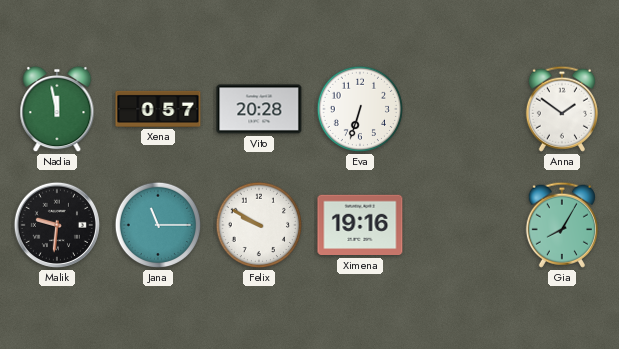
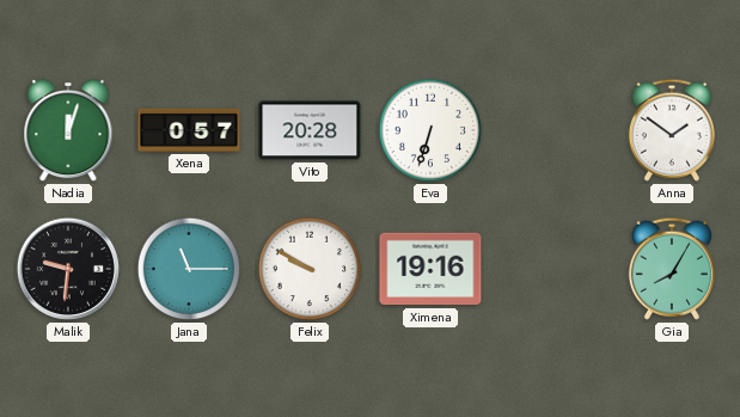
Nadia: 11:58 -> 12:03 (68, 130)
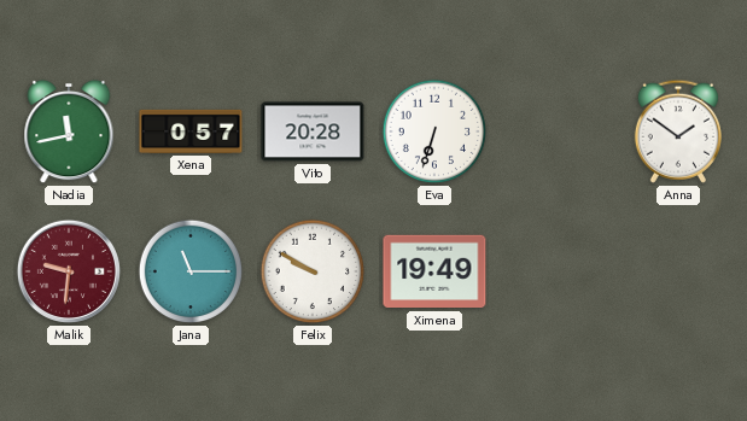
Nadia: 12:03 -> 11:43 (69, 131)
Malik dial: black -> burgundy (69, 271)
Ximena: 19:16 -> 19:49 (434, 271)
Gia: 8:05 -> none (672, 269)
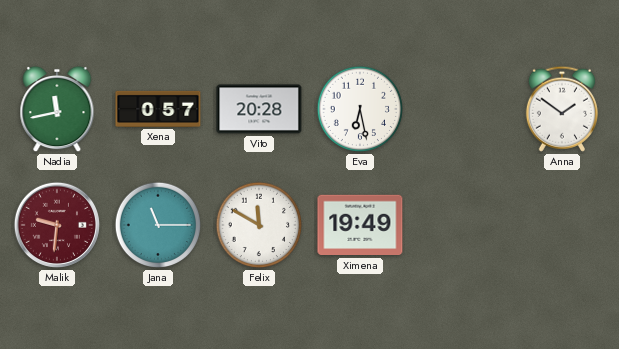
Eva: 6:33 -> 6:28 (360, 109)
Felix: 9:50 -> 11:50 (259, 225)
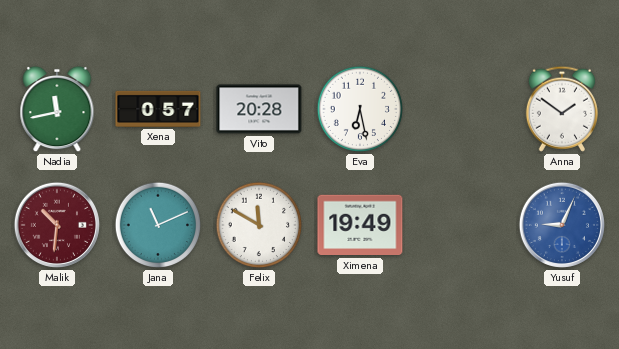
Malik: 9:31 -> 10:31 (57, 225)
Jana: 11:15 -> 11:11 (158, 225)
Yusuf: none -> 9:04 (562, 225)
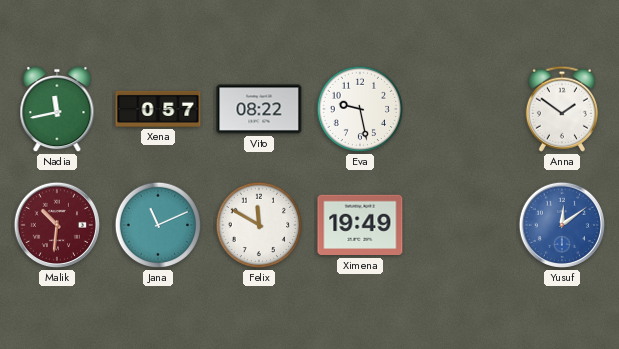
Vito: 20:28 -> 08:22 (259, 109)
Eva: 6:28 -> 9:28 (360, 109)
Yusuf: 9:04 -> 12:09 (562, 225)
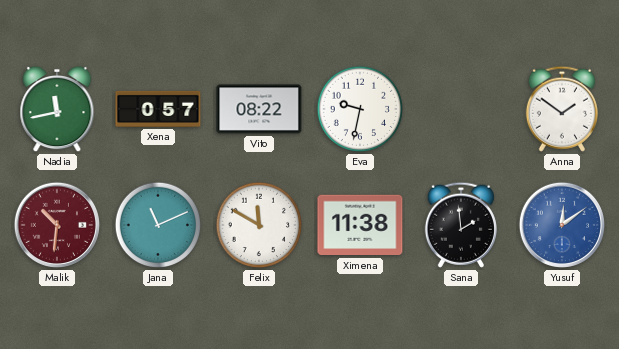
Eva: 9:28 -> 9:32 (360, 109)
Ximena: 19:49 -> 11:38 (360, 225)
Sana: none -> 1:59 (461, 225)
